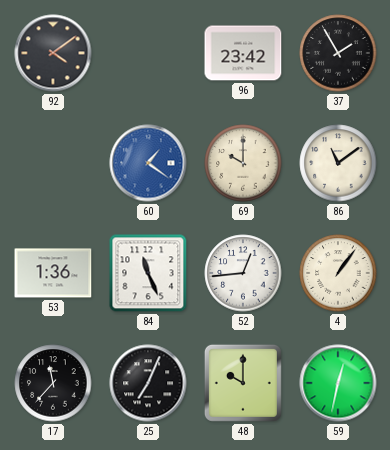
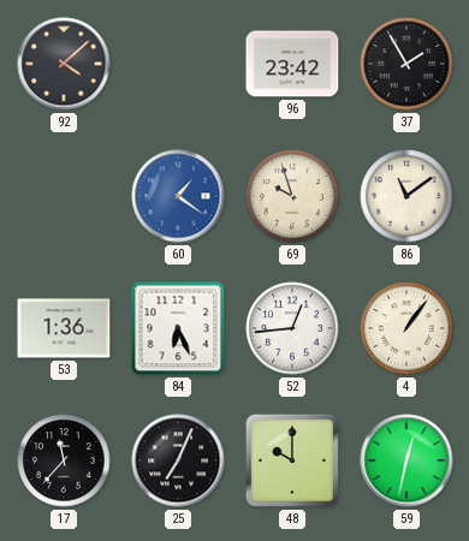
92: 4:09 -> 4:08 (64, 64)
69: 10:00 -> 9:57 (292, 196)
84: 11:26 -> 6:26 (178, 328)
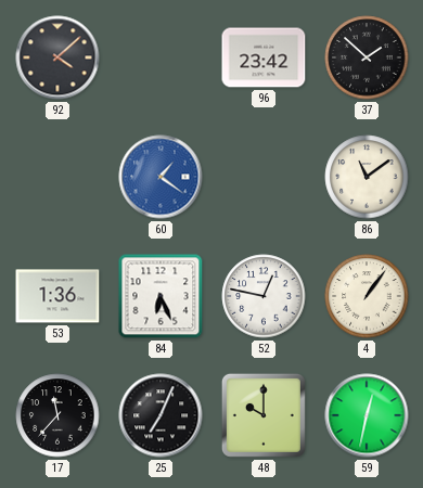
37: 1:55 -> 1:52 (367, 57)
69: 9:57 -> none (292, 196)
52: 12:44 -> 12:47 (264, 296)
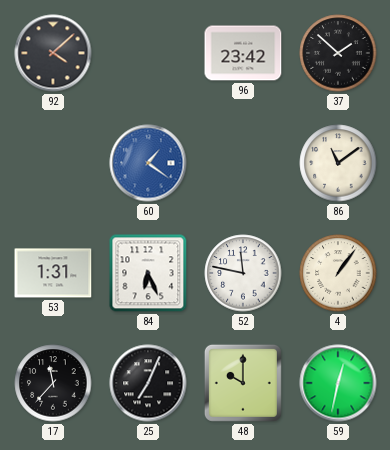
53: 1:36 -> 1:31 (53, 273)
52: 12:47 -> 11:47 (243, 273)
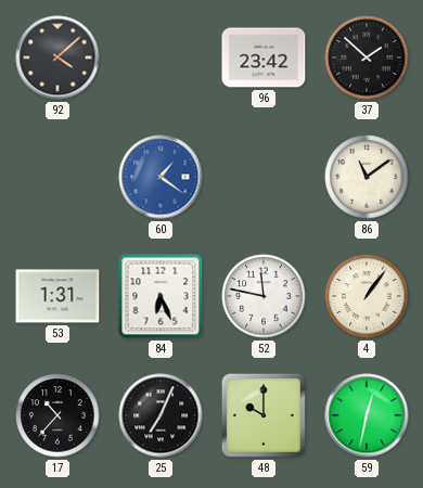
17: 11:37 -> 10:37 (57, 415)
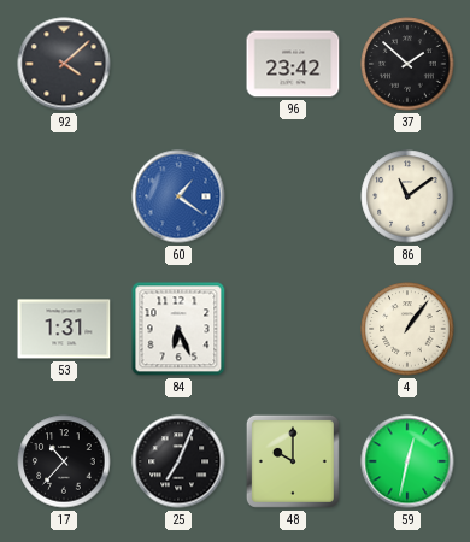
52: 11:47 -> none (264, 296)
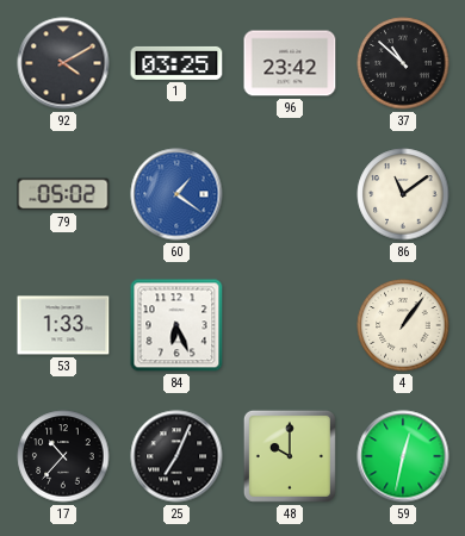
92: 4:08 -> 4:10 (63, 63)
1: none -> 03:25 (176, 63)
37: 1:52 -> 10:52 (403, 63)
79: none -> 05:02 (63, 194)
53: 1:31 -> 1:33 (63, 325)
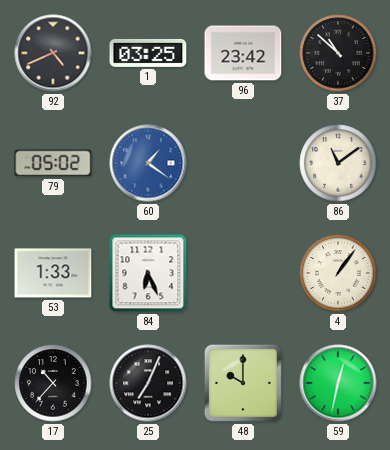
92: 4:10 -> 4:41 (53, 53)
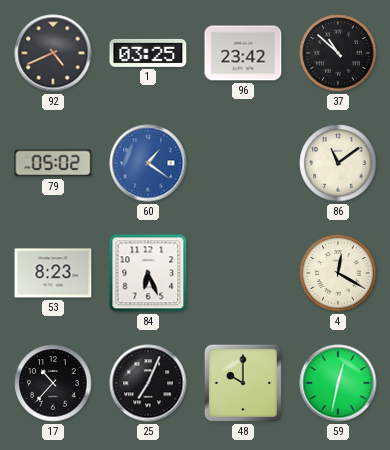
53: 1:33 -> 8:23 (53, 273)
4: 1:06 -> 12:20 (338, 273)
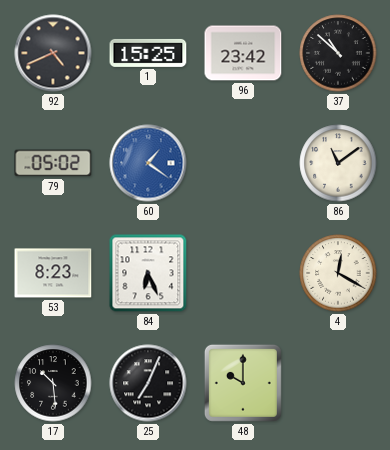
1: 03:25 -> 15:25 (148, 53)
17: 10:37 -> 10:29 (53, 383)
59: 12:32 -> none (338, 383)
